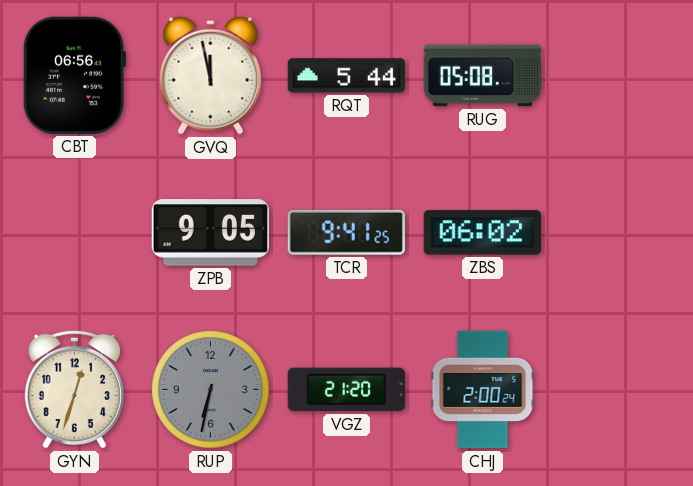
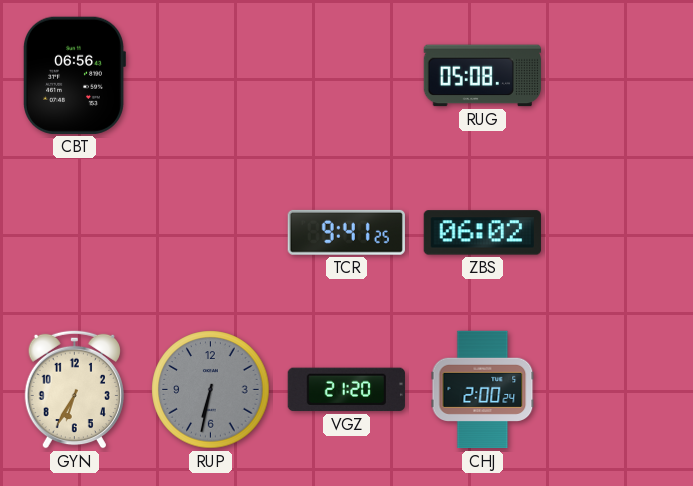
GVQ: 11:58 -> none (211, 75)
RQT: 5:44 -> none (346, 76)
ZPB: 9:05 -> none (210, 233)
GYN: 12:33 -> 6:35 (74, 389)
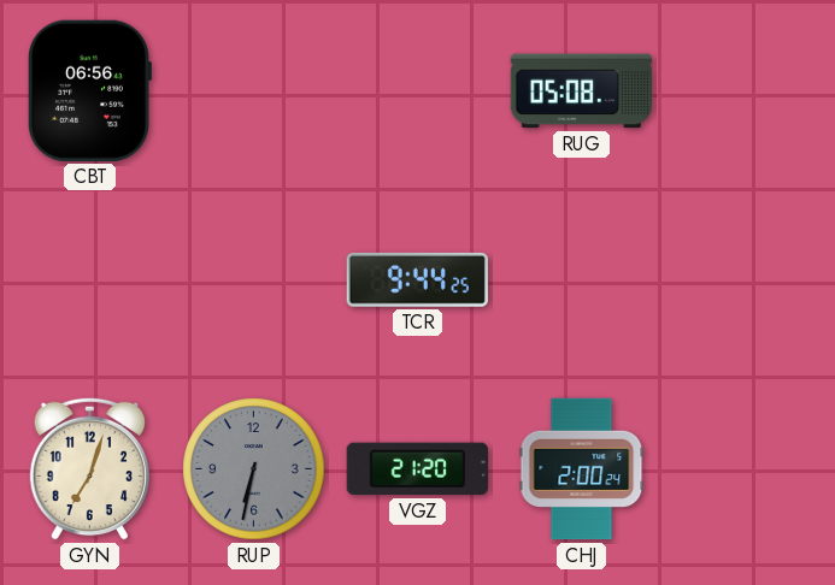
TCR: 9:41 -> 9:44 (417, 279)
ZBS: 06:02 -> none (482, 233)
GYN: 6:35 -> 7:03 (89, 468)
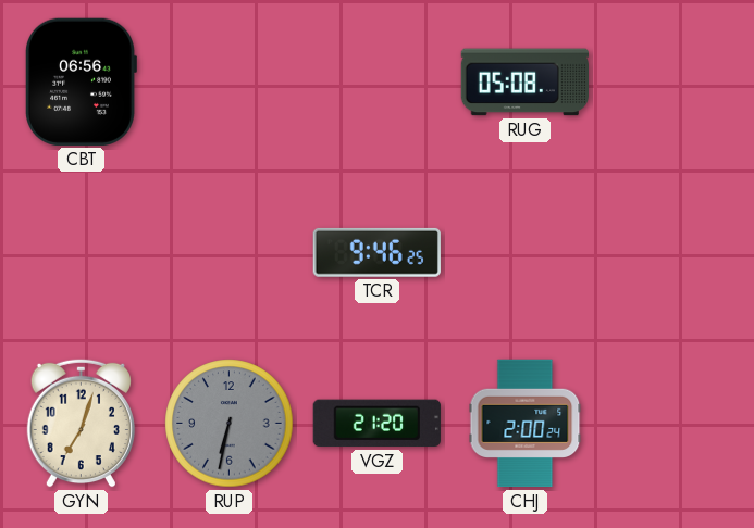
TCR: 9:44 -> 9:46 (376, 252)
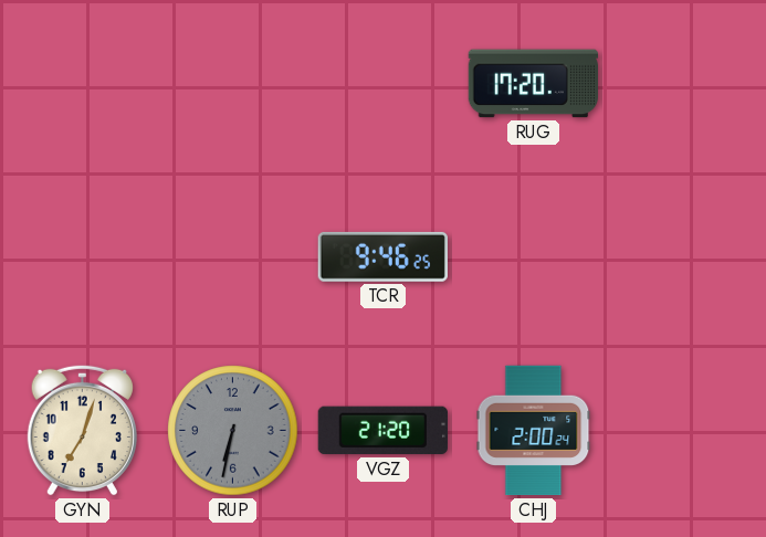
CBT: 06:56 -> none (82, 81)
RUG: 05:08 -> 17:20 (533, 84)
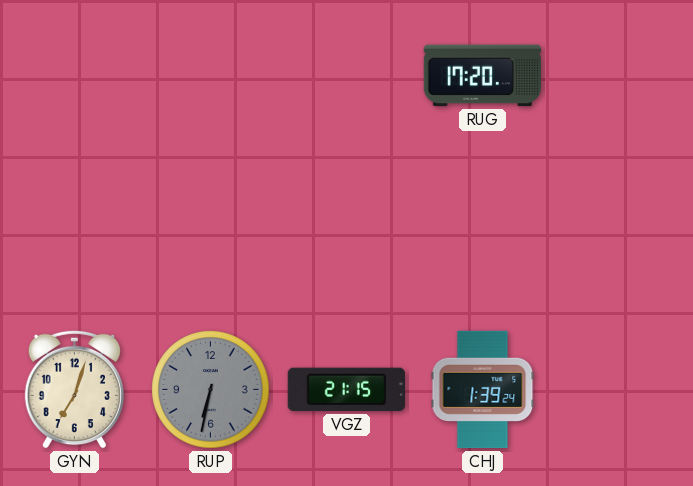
TCR: 9:46 -> none (382, 256)
VGZ: 21:20 -> 21:15 (346, 390)
CHJ: 2:00 -> 1:39 (483, 390)
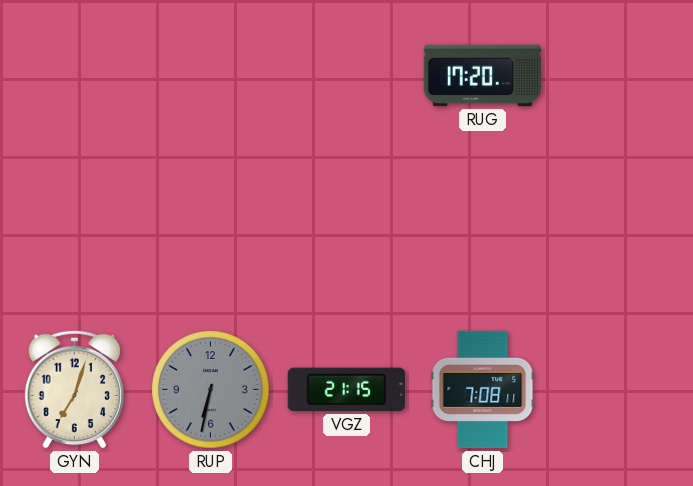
CHJ: 1:39 -> 7:08 (483, 390)
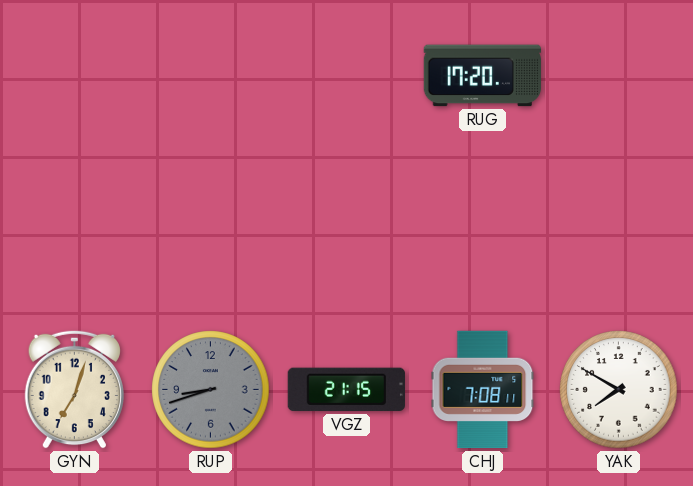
RUP: 6:32 -> 8:42 (211, 390)
YAK: none -> 7:50 (619, 390)
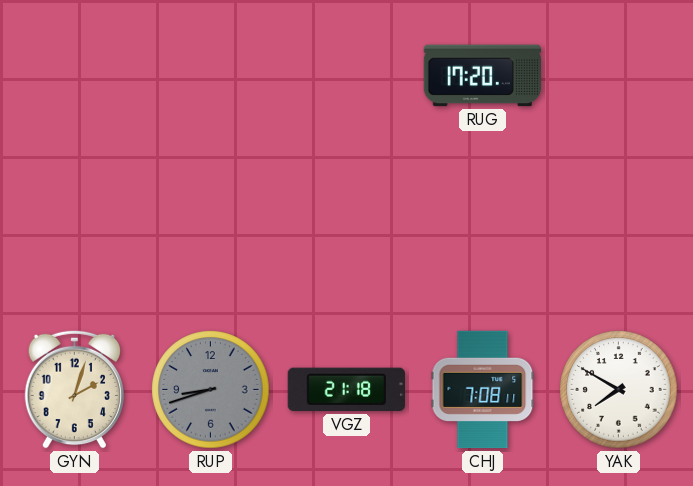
GYN: 7:03 -> 2:03 (74, 389)
VGZ: 21:15 -> 21:18 (346, 390)
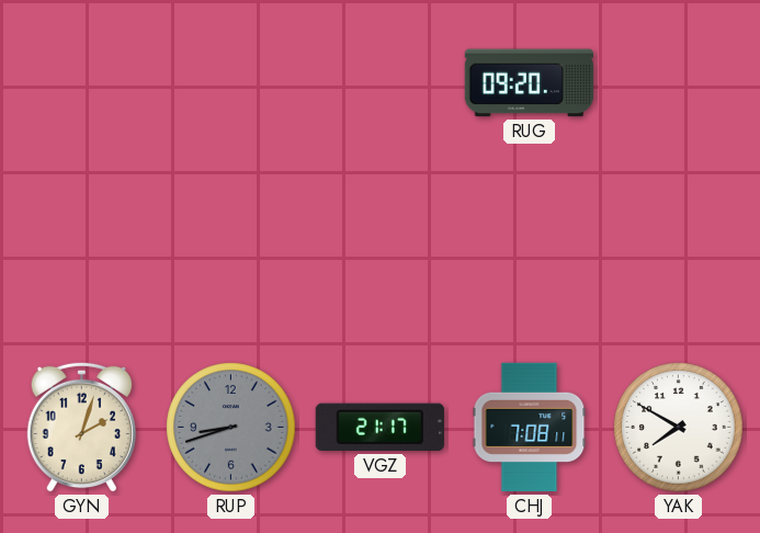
RUG: 17:20 -> 09:20 (529, 83)
VGZ: 21:18 -> 21:17 (379, 428)
